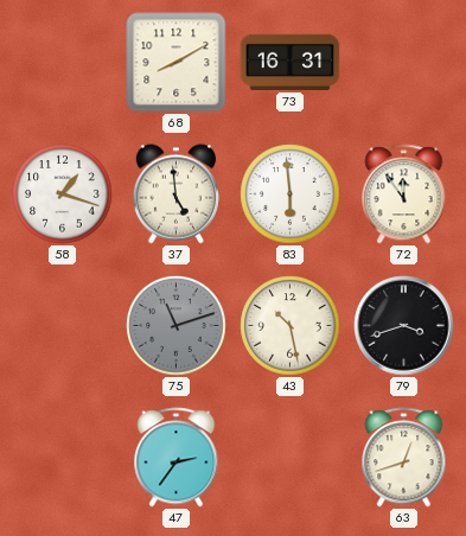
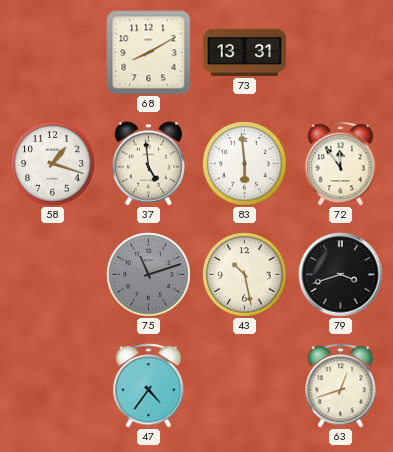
73: 16:31 -> 13:31 (245, 52)
47: 2:36 -> 4:36 (149, 386)
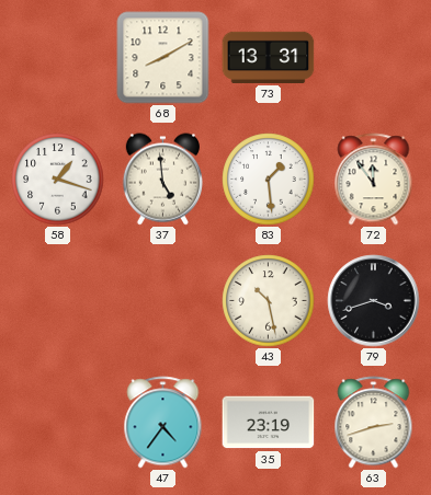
83: 5:59 -> 1:29 (269, 180)
75: 11:12 -> none (149, 275)
35: none -> 23:19 (269, 423)
63: 12:42 -> 2:42 (374, 423)
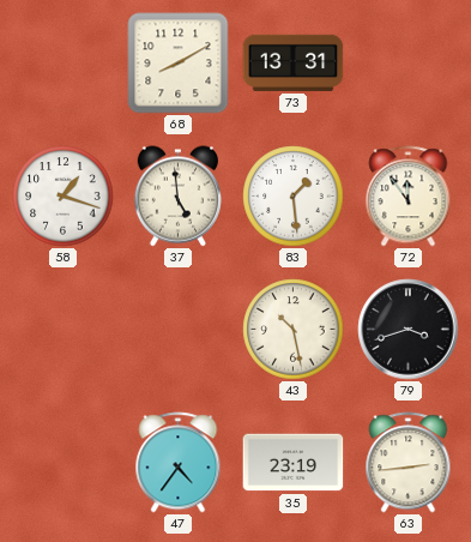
63: 2:42 -> 2:44 (409, 463)
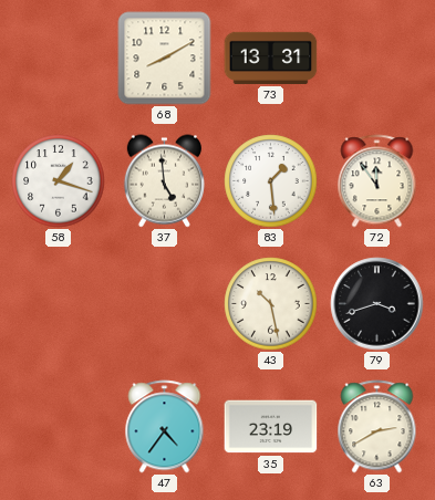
63: 2:44 -> 2:40 (377, 427)
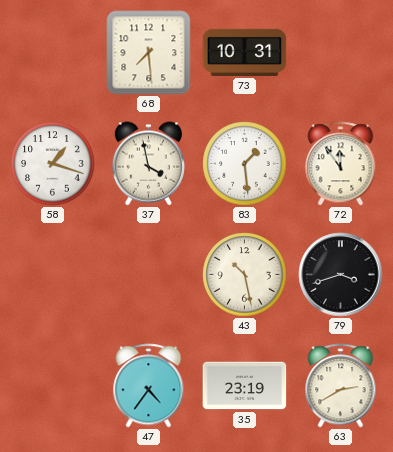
68: 8:10 -> 7:29 (149, 53)
73: 13:31 -> 10:31 (245, 52)
37: 4:59 -> 3:58 (148, 164)
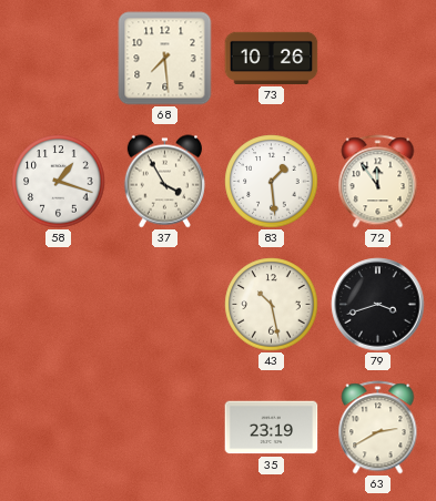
73: 10:31 -> 10:26 (272, 58)
37: 3:58 -> 3:55 (164, 182)
47: 4:36 -> none (149, 386)
